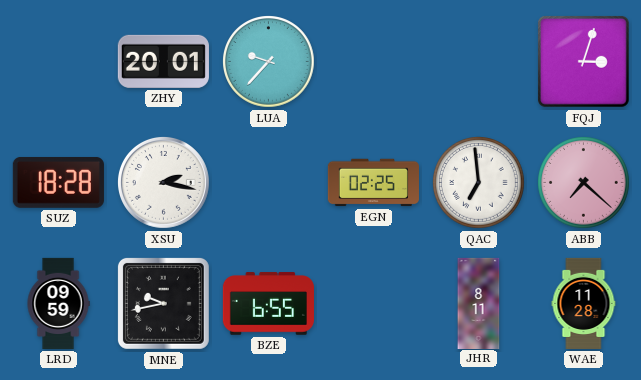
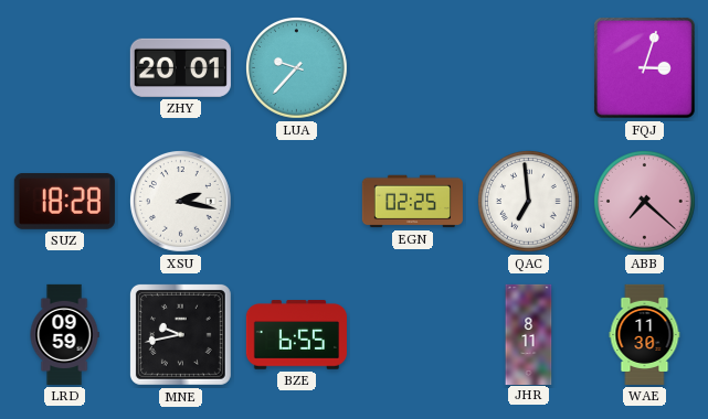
WAE: 11:28 -> 11:30 (645, 334)
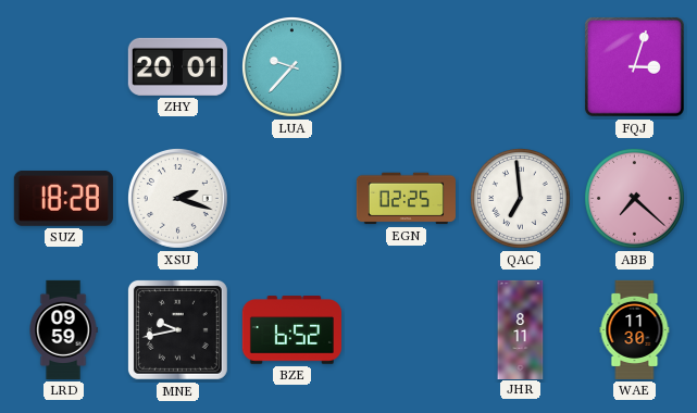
XSU: 2:17 -> 2:18 (177, 198)
BZE: 6:55 -> 6:52 (291, 330)
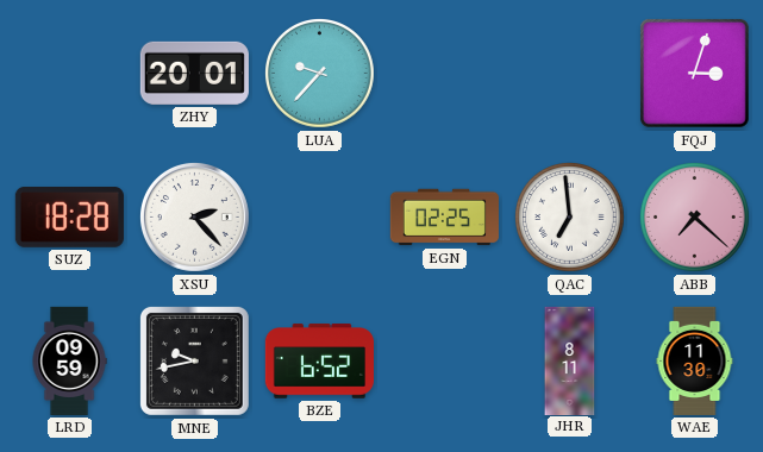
XSU: 2:18 -> 2:23 (194, 216)
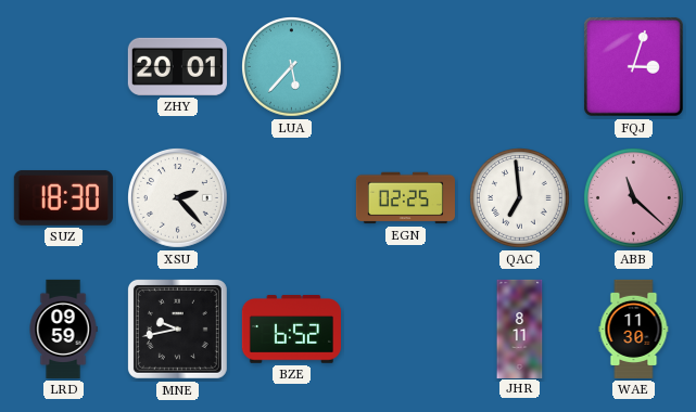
LUA: 9:37 -> 5:37 (292, 67)
SUZ: 18:28 -> 18:30 (63, 197)
ABB: 7:22 -> 11:22 (634, 198)
